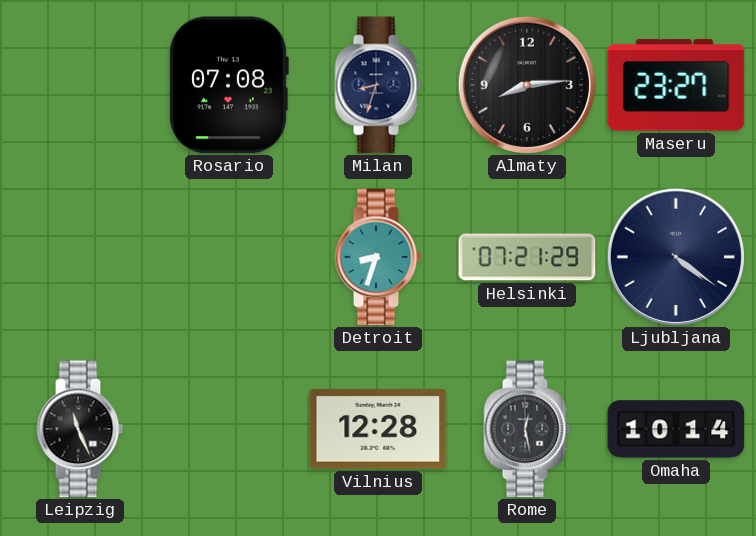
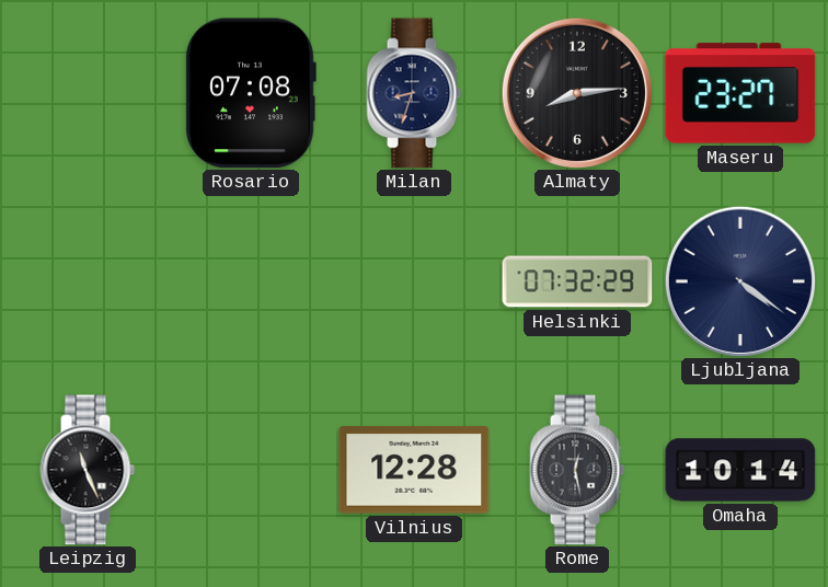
Detroit: 8:33 -> none (378, 257)
Helsinki: 07:21 -> 07:32 (577, 281)
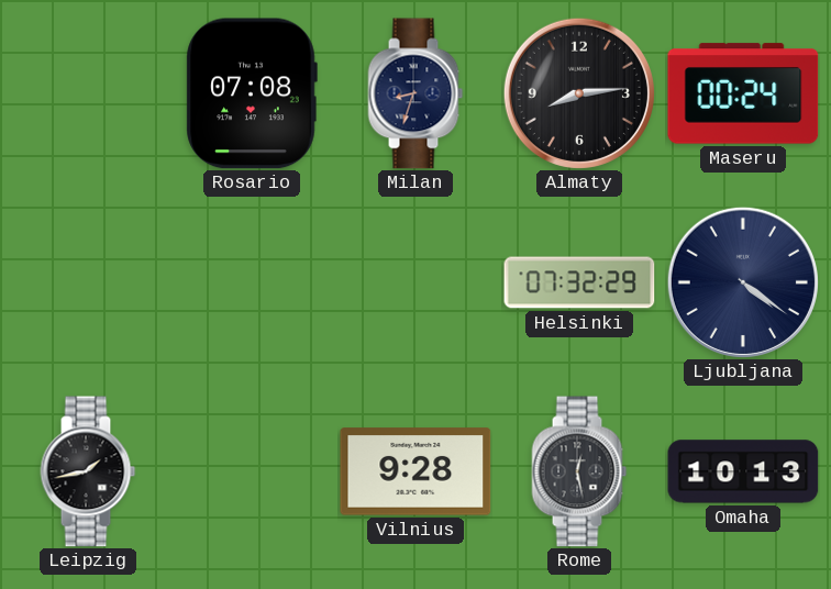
Maseru: 23:27 -> 00:24 (743, 93)
Leipzig: 11:26 -> 1:43 (88, 471)
Vilnius: 12:28 -> 9:28 (416, 471)
Omaha: 10:14 -> 10:13 (743, 471)
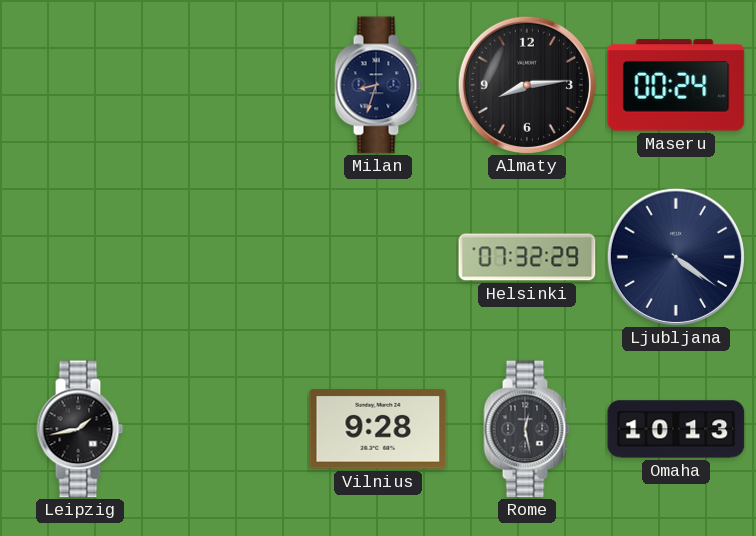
Rosario: 07:08 -> none (252, 93)
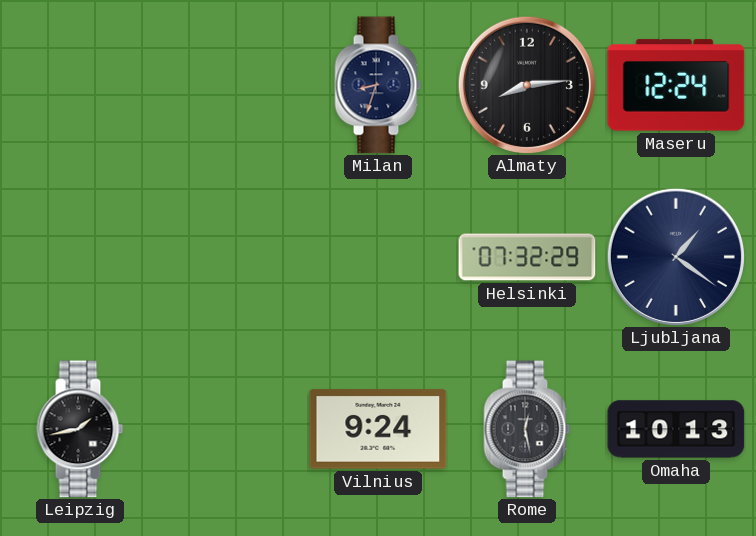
Maseru: 00:24 -> 12:24 (676, 85)
Ljubljana: 4:21 -> 1:21 (676, 257)
Vilnius: 9:28 -> 9:24 (378, 429)
